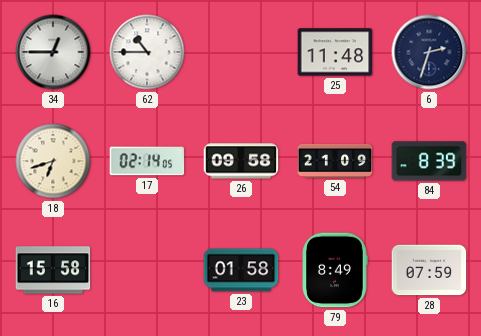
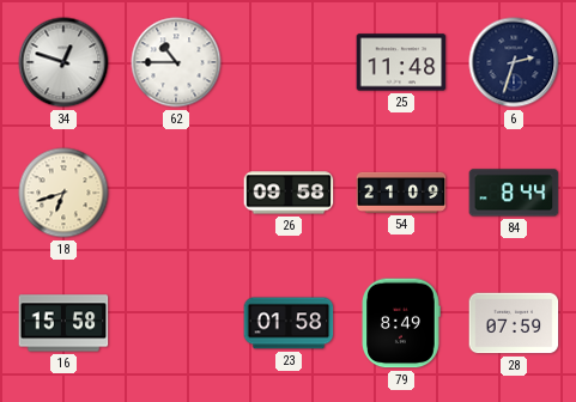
34: 12:45 -> 12:48 (63, 62)
17: 02:14 -> none (147, 161)
84: 8:39 -> 8:44 (514, 193)
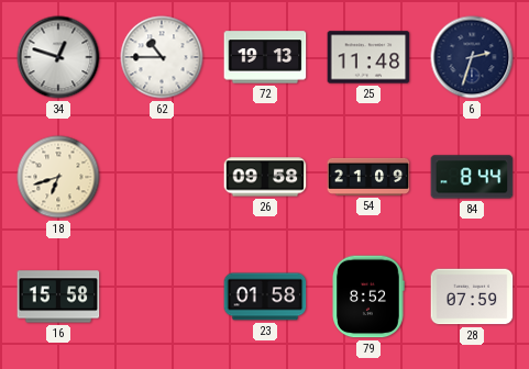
72: none -> 19:13 (265, 57)
79: 8:49 -> 8:52 (368, 297)
